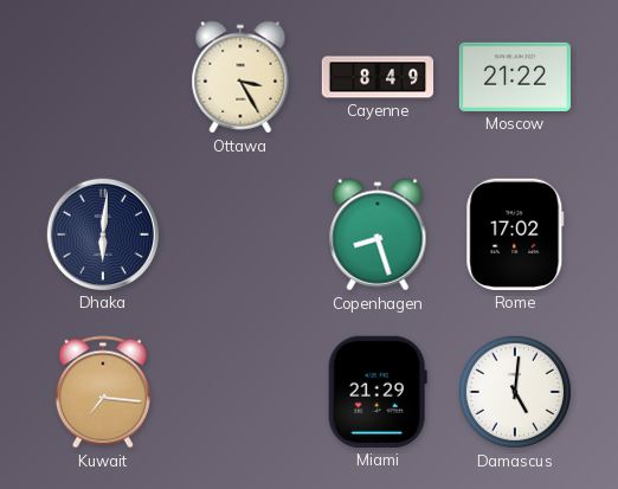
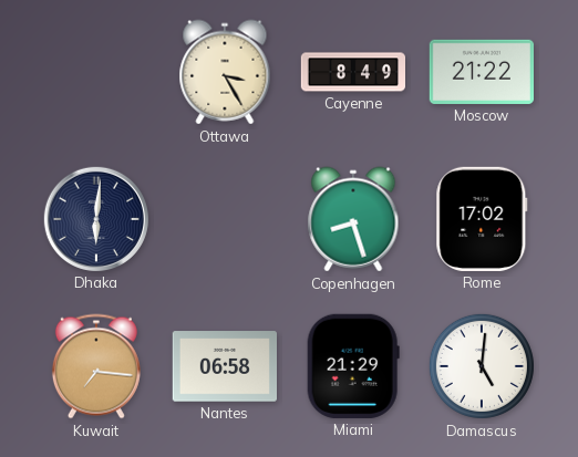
Nantes: none -> 06:58 (224, 366)
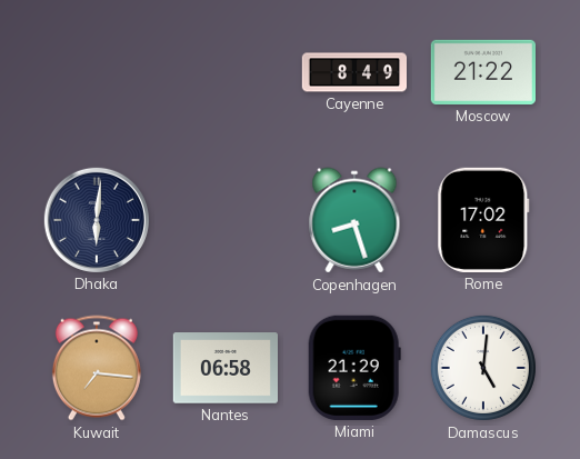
Ottawa: 3:25 -> none (225, 72)
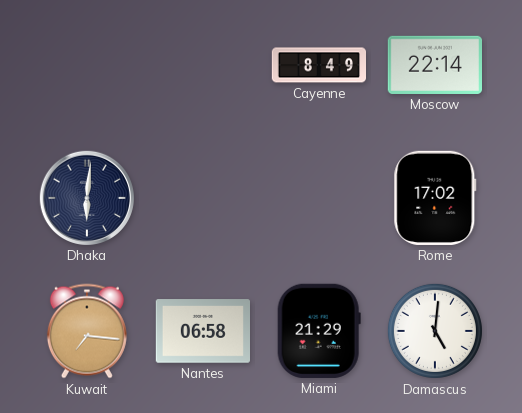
Moscow: 21:22 -> 22:14 (434, 65)
Copenhagen: 8:27 -> none (354, 220)
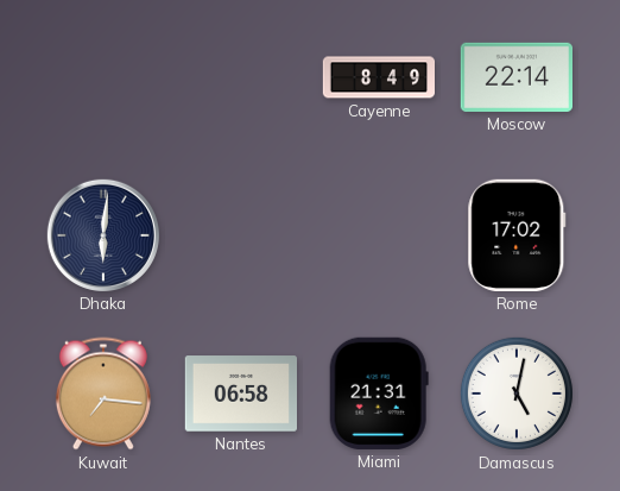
Miami: 21:29 -> 21:31 (379, 394)
Damascus: 5:01 -> 5:02 (517, 394)
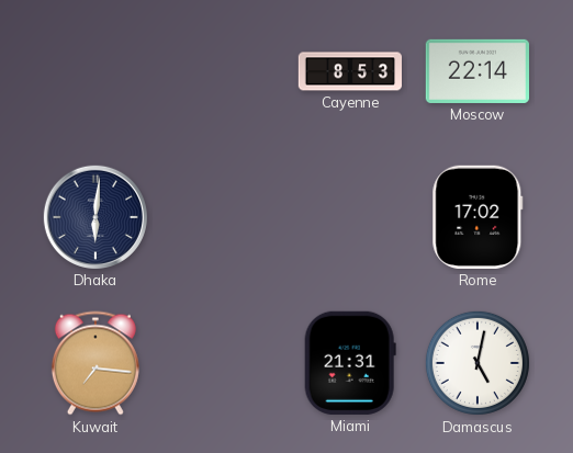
Cayenne: 8:49 -> 8:53 (349, 71)
Nantes: 06:58 -> none (240, 394)
